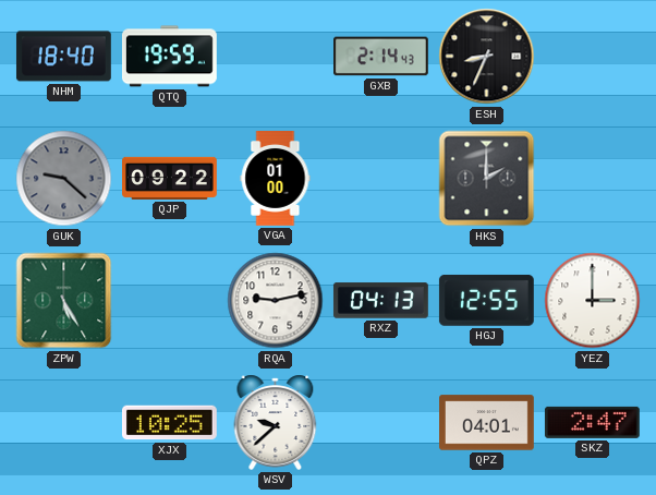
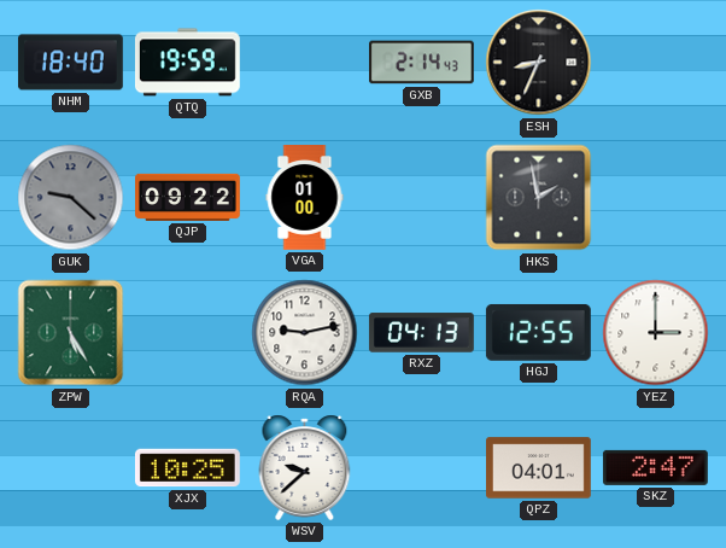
HKS: 2:00 -> 1:58 (539, 198)
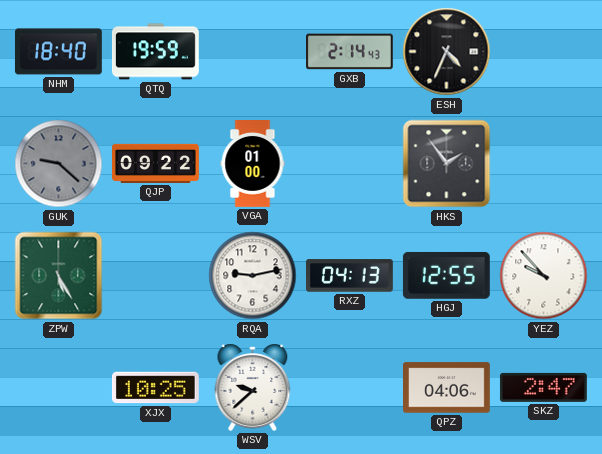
ESH: 8:34 -> 4:34 (447, 52)
HKS: 1:58 -> 1:54 (447, 164)
YEZ: 3:00 -> 9:53 (544, 276)
QPZ: 04:01 -> 04:06 (447, 388)
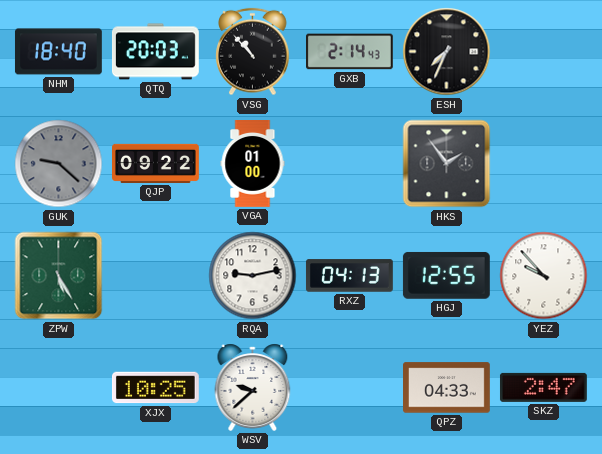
QTQ: 19:59 -> 20:03 (155, 52)
VSG: none -> 10:53 (253, 52)
ESH: 4:34 -> 7:34 (447, 52)
QPZ: 04:06 -> 04:33 (447, 388)
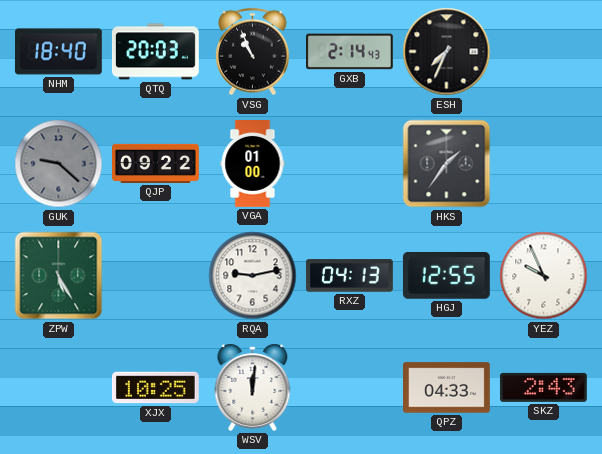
VSG: 10:53 -> 10:56 (253, 52)
HKS: 1:54 -> 1:36 (447, 164)
YEZ: 9:53 -> 9:56 (544, 276)
WSV: 9:38 -> 12:01 (253, 387)
SKZ: 2:47 -> 2:43 (543, 387)
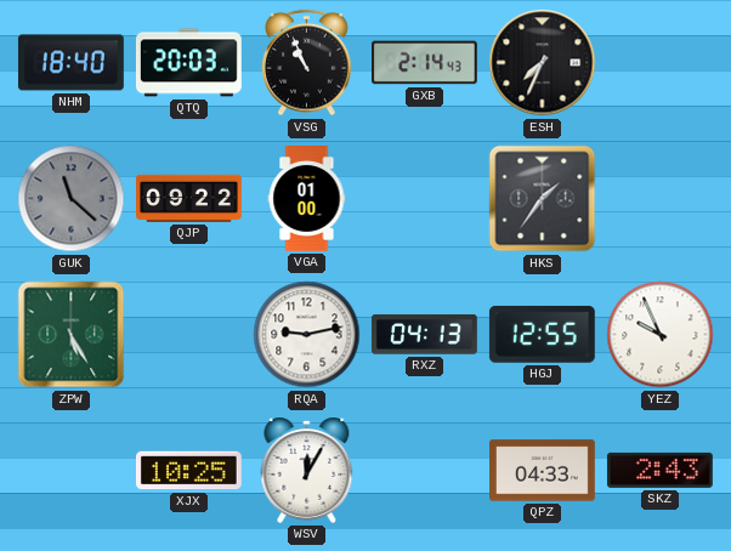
GUK: 9:22 -> 11:22 (72, 199)
WSV: 12:01 -> 12:05 (307, 470)
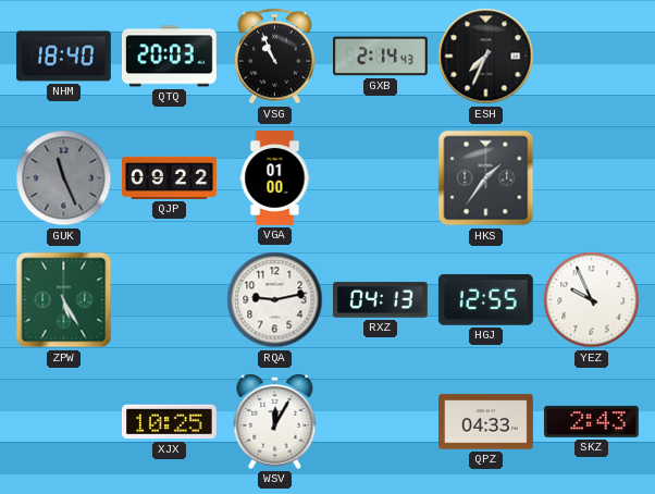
GUK: 11:22 -> 11:26 (64, 178)
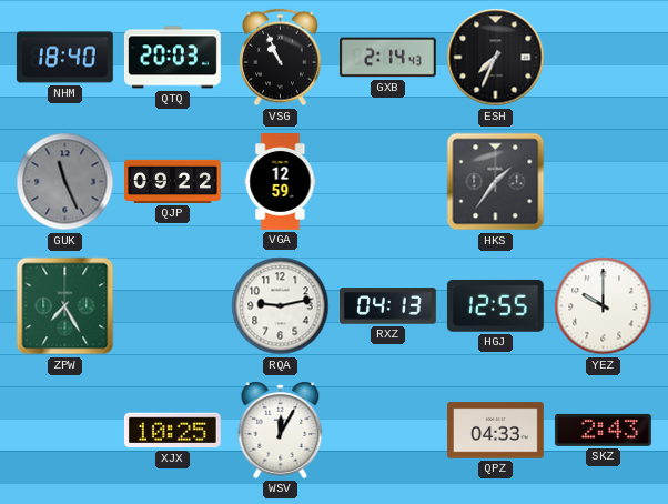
VGA: 01:00 -> 12:59 (281, 182)
ZPW: 5:25 -> 7:25 (65, 306)
YEZ: 9:56 -> 10:00 (604, 306)
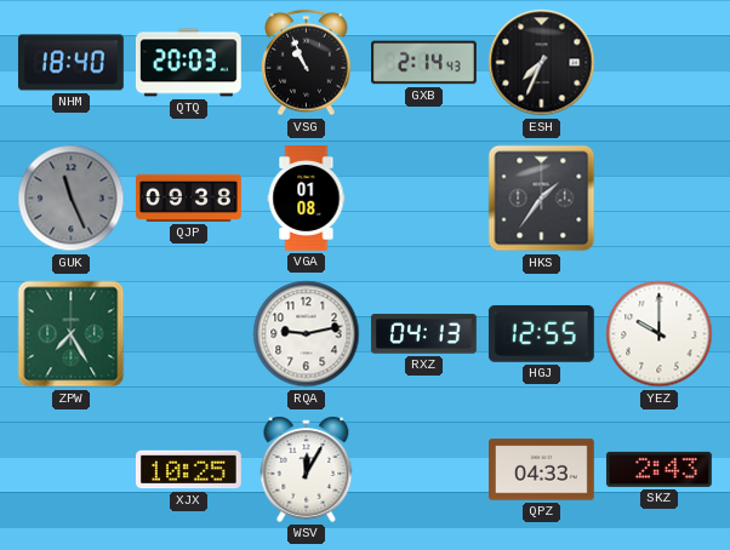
QJP: 09:22 -> 09:38 (189, 197)
VGA: 12:59 -> 01:08 (307, 199)
